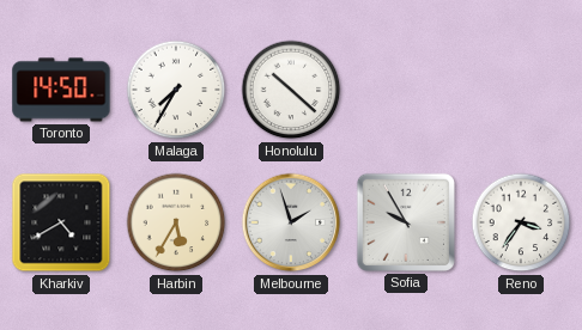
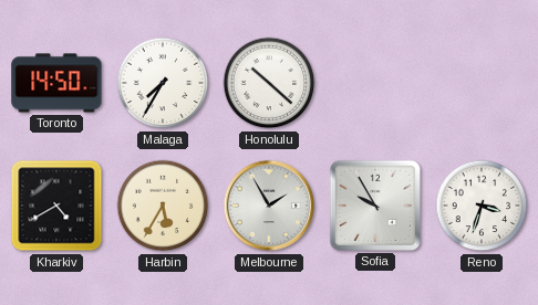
Melbourne: 1:57 -> 1:55 (269, 206)
Reno: 3:36 -> 3:33 (482, 206)
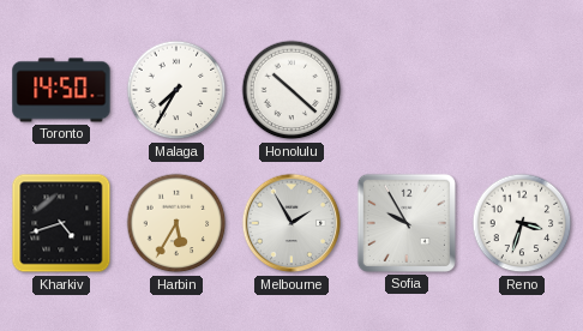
Kharkiv: 4:40 -> 4:42 (61, 223)
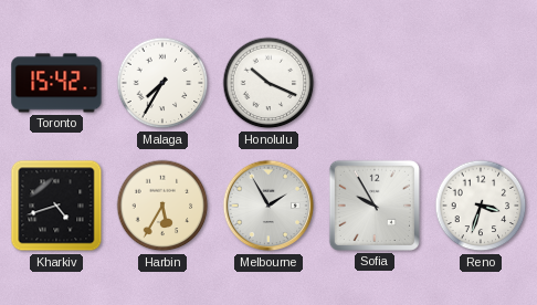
Toronto: 14:50 -> 15:42 (56, 83)
Honolulu: 10:22 -> 10:19 (268, 83)
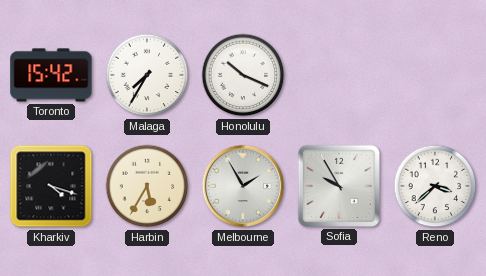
Kharkiv: 4:42 -> 4:18 (51, 186)
Reno: 3:33 -> 3:38 (435, 186)
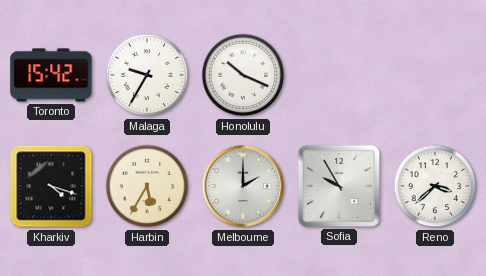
Malaga: 7:35 -> 9:35 (147, 75)
Melbourne: 1:55 -> 2:00 (243, 186)
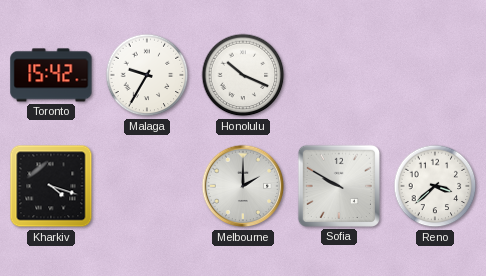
Harbin: 5:35 -> none (147, 186)
Sofia: 9:55 -> 9:50 (339, 186)
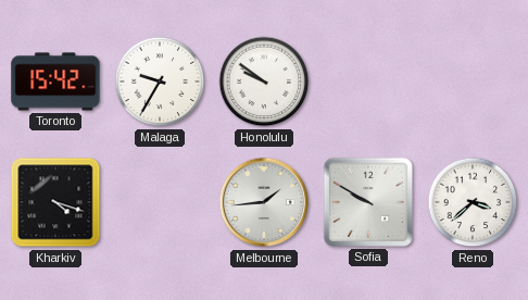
Honolulu: 10:19 -> 9:51 (264, 82)
Melbourne: 2:00 -> 1:44 (264, 202)
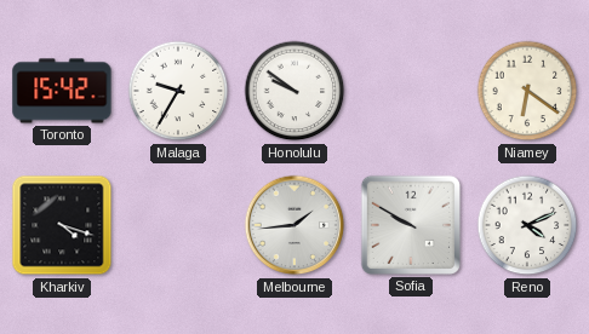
Niamey: none -> 6:21 (527, 91)
Reno: 3:38 -> 4:11 (527, 225)
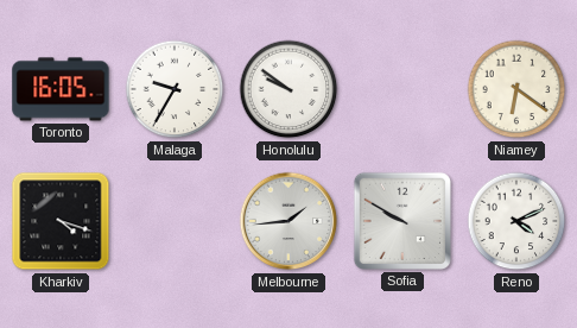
Toronto: 15:42 -> 16:05 (61, 89)
